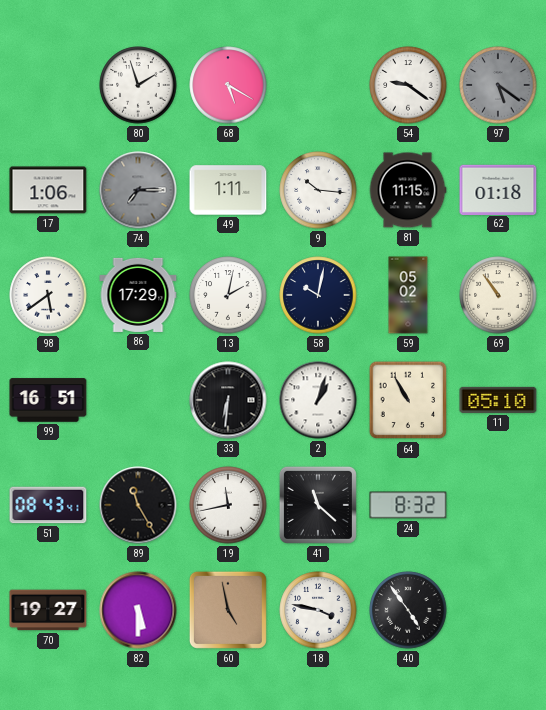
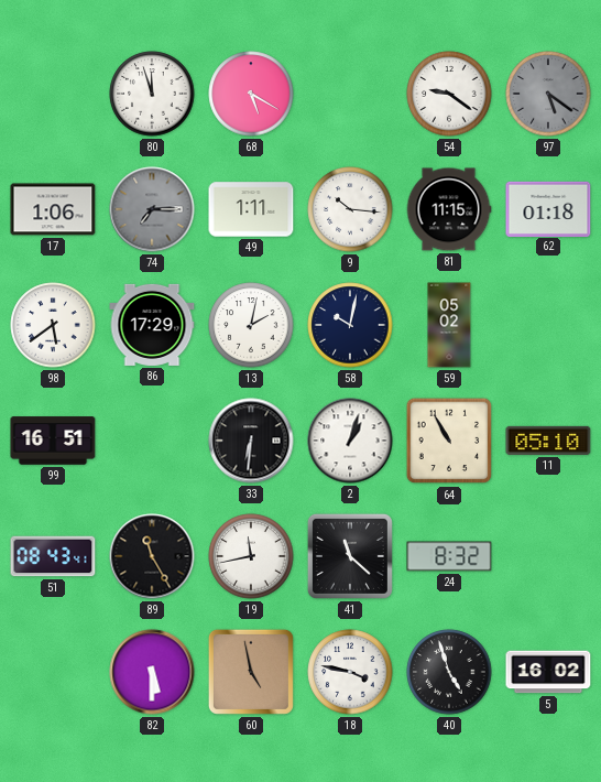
80: 1:57 -> 11:57 (152, 94)
69: 10:54 -> none (498, 295)
70: 19:27 -> none (48, 610)
40: 4:54 -> 4:57 (449, 672)
5: none -> 16:02 (548, 672)
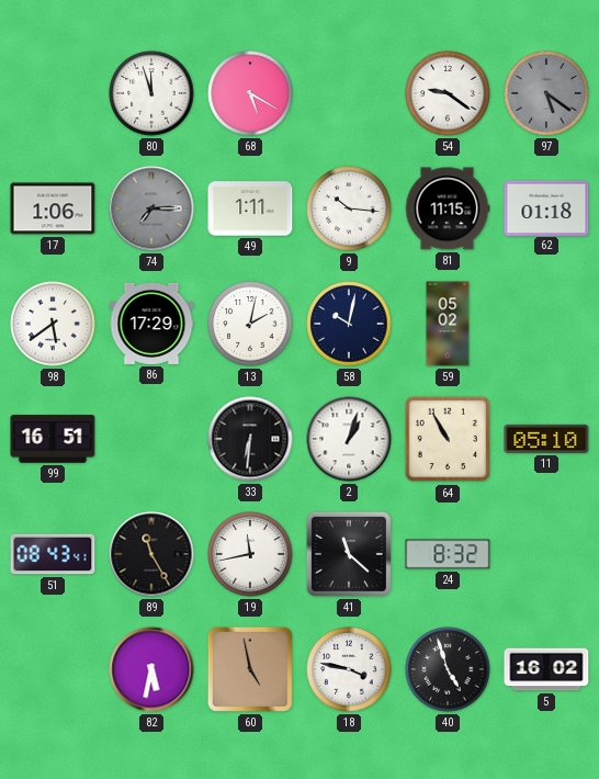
82: 5:30 -> 5:32 (151, 669)
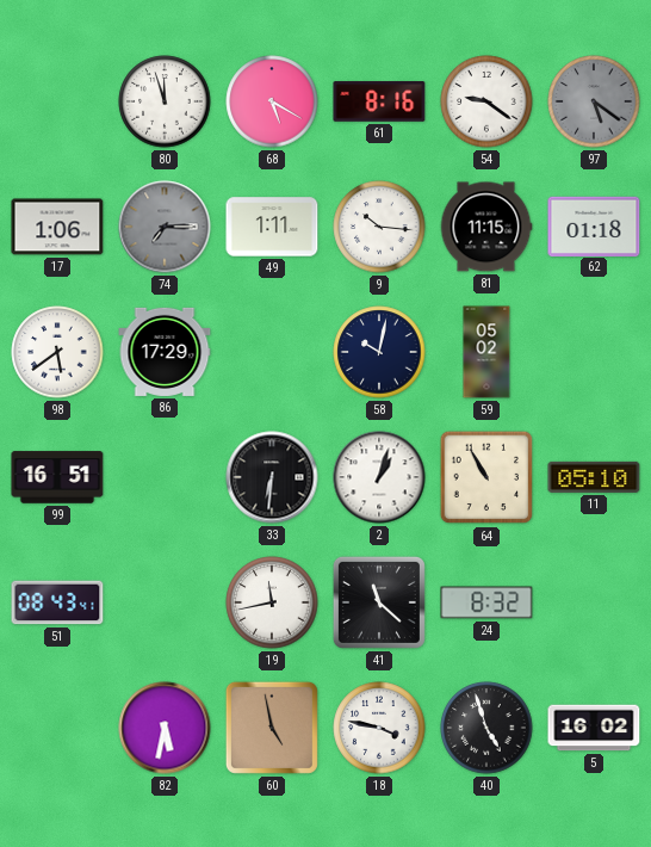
61: none -> 8:16 (379, 101)
13: 2:02 -> none (250, 324)
89: 11:25 -> none (151, 554)
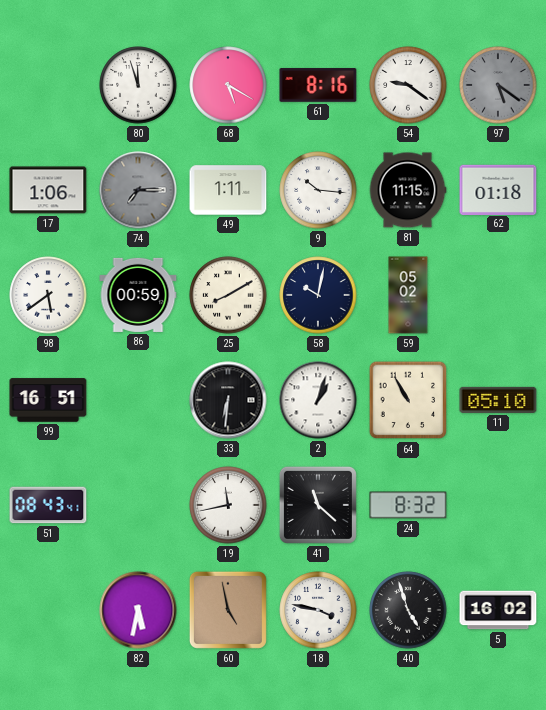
86: 17:29 -> 00:59 (138, 295)
25: none -> 8:10 (228, 295)
